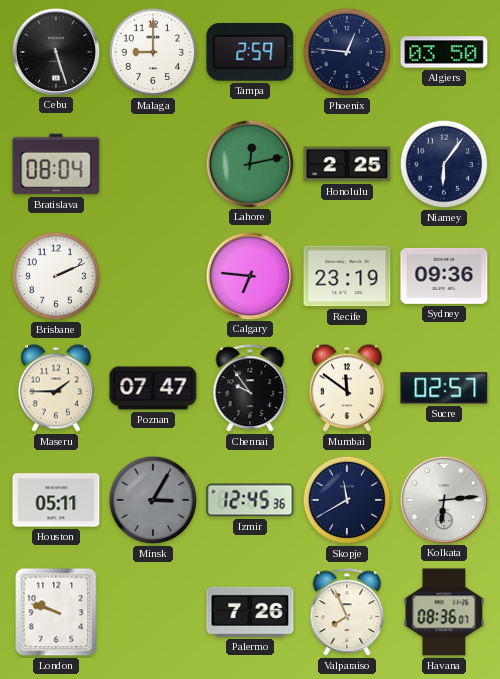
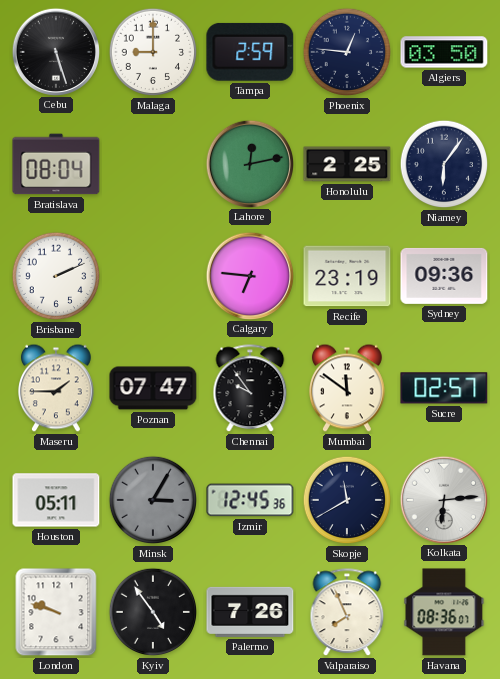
Kyiv: none -> 4:54 (153, 612)
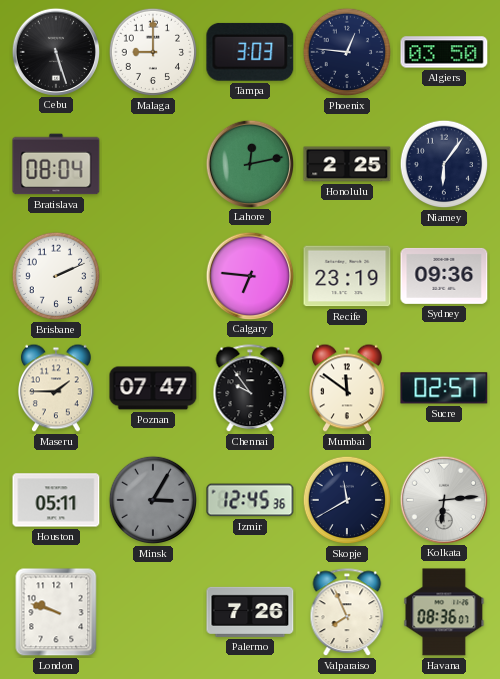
Tampa: 2:59 -> 3:03 (250, 52)
Kyiv: 4:54 -> none (153, 612)
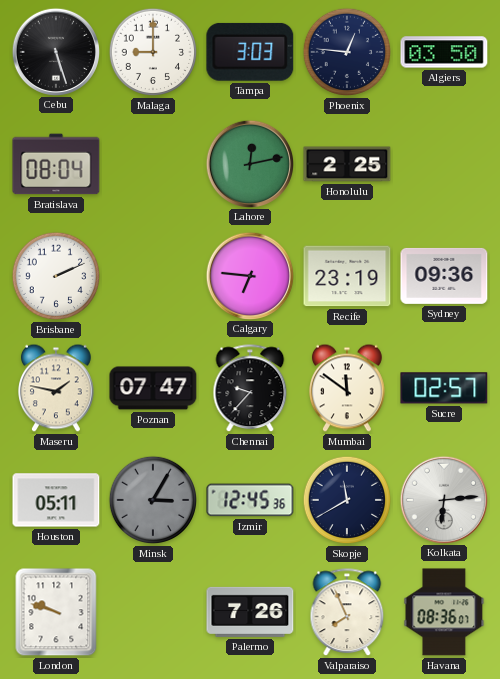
Niamey: 6:06 -> none (444, 164)
Maseru: 1:45 -> 1:47 (57, 388)
Chennai: 9:54 -> 9:37 (250, 389)
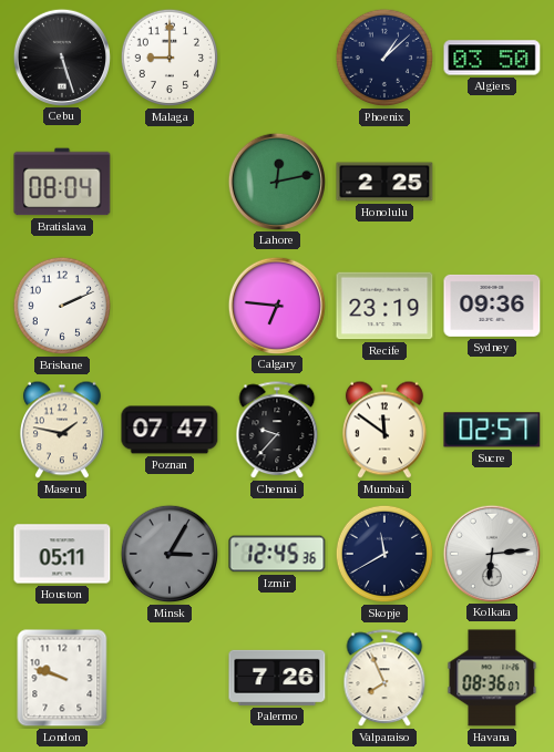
Tampa: 3:03 -> none (250, 52)
Phoenix: 12:46 -> 1:08 (384, 58)
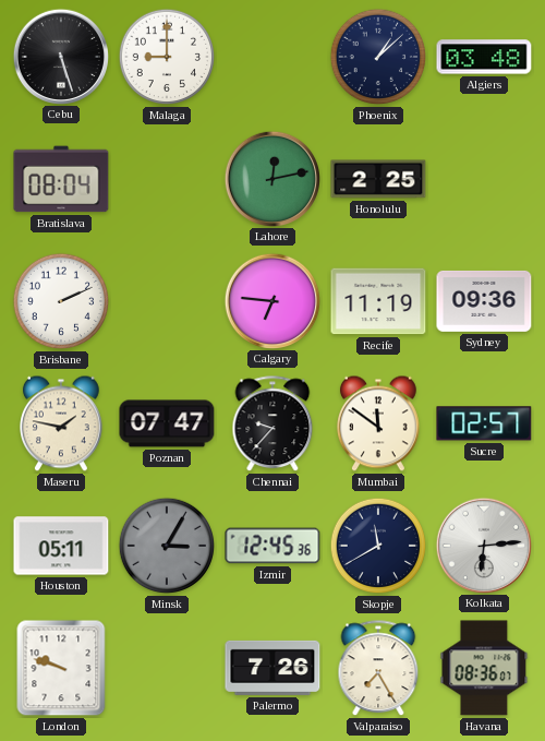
Algiers: 03:50 -> 03:48 (484, 57)
Recife: 23:19 -> 11:19 (378, 301)
Valparaiso: 7:56 -> 7:25 (378, 669)
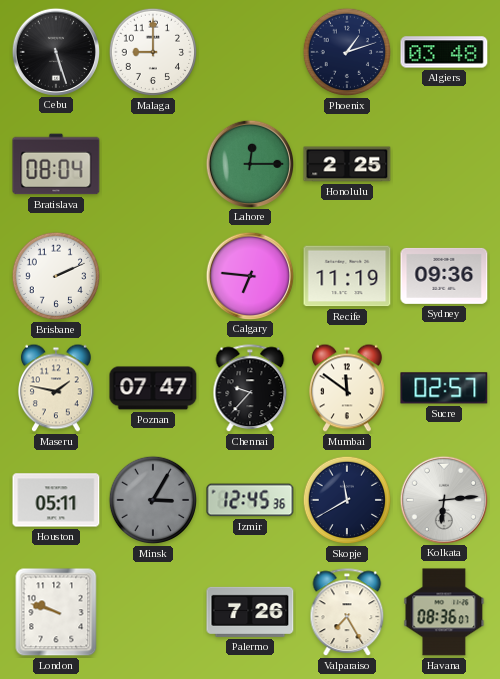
Phoenix: 1:08 -> 1:12 (347, 52)
Lahore: 12:13 -> 12:15 (249, 163)
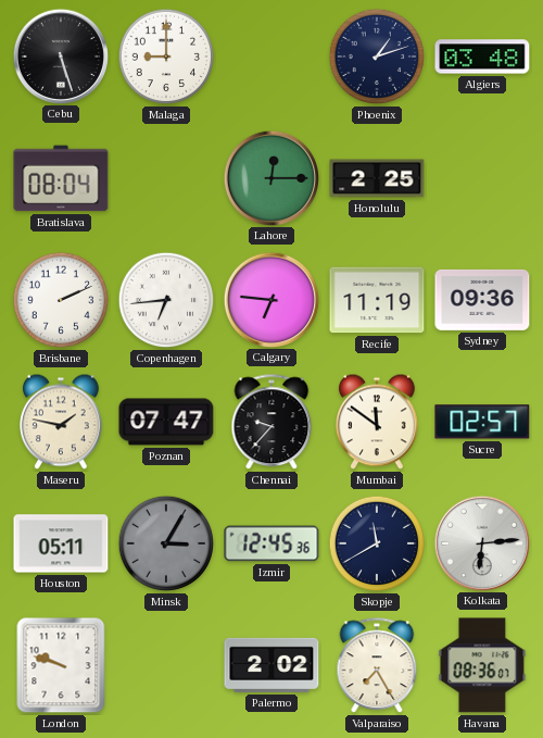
Copenhagen: none -> 6:44 (166, 300)
Palermo: 7:26 -> 2:02 (271, 665)
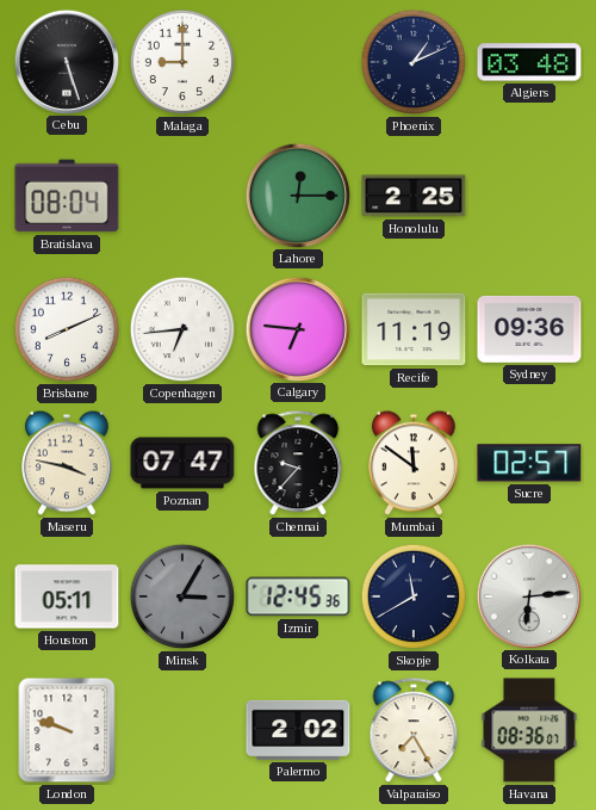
Phoenix: 1:12 -> 1:11 (414, 62)
Brisbane: 2:11 -> 8:11 (67, 329)
Maseru: 1:47 -> 3:47 (68, 463)
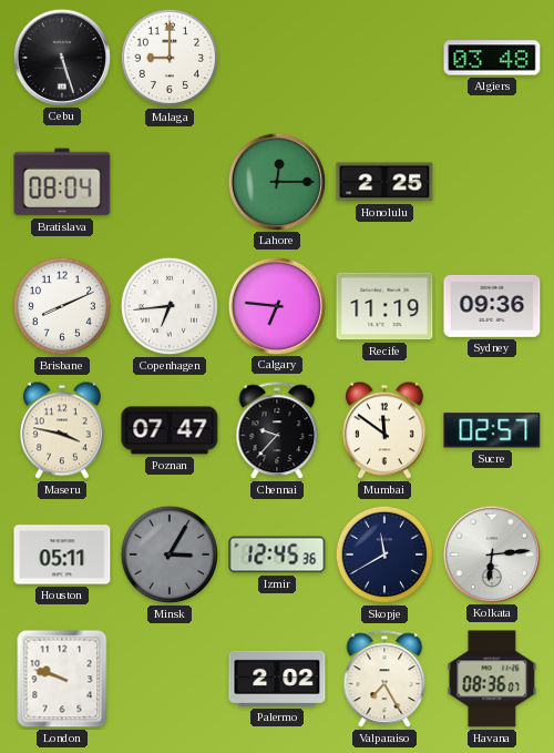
Phoenix: 1:11 -> none (414, 62)
